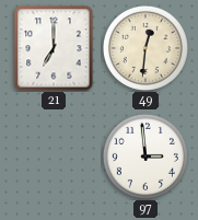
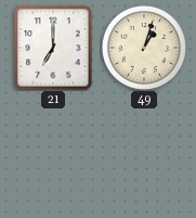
49: 12:31 -> 1:03 (144, 48)
97: 2:59 -> none (145, 157)
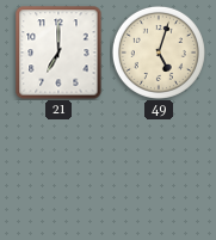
49: 1:03 -> 5:03 (159, 53)
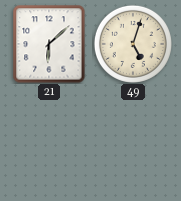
21: 7:00 -> 6:08 (49, 44)
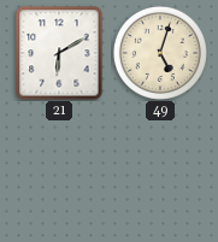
21: 6:08 -> 6:10 (59, 53)
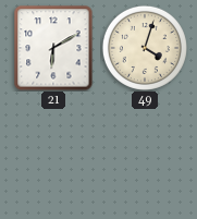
49: 5:03 -> 4:03 (145, 48)
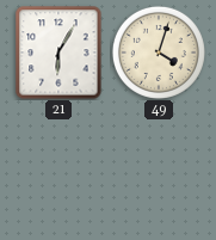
21: 6:10 -> 6:05 (58, 53)
